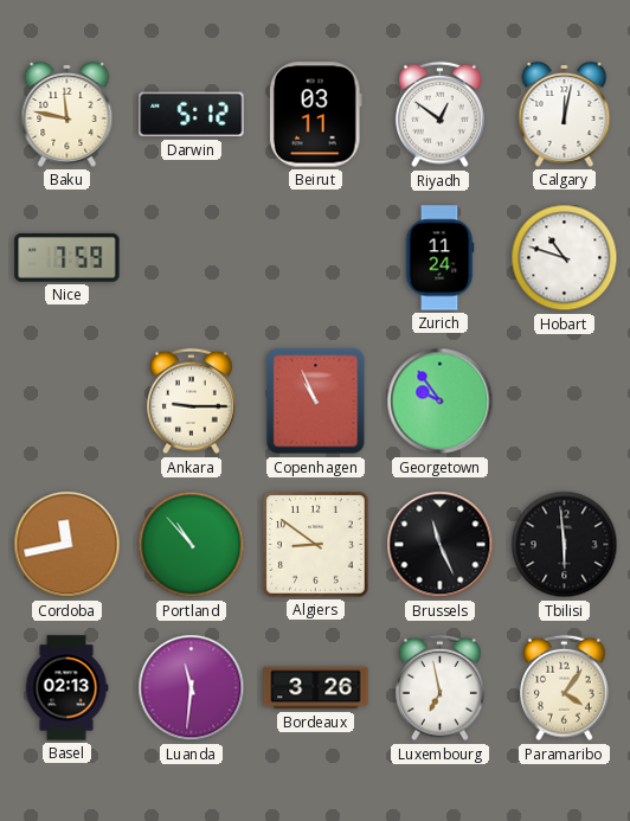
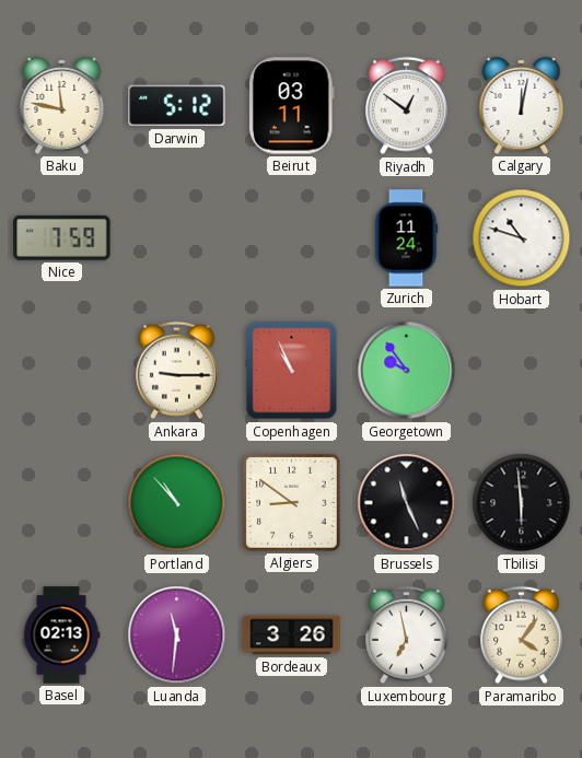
Cordoba: 11:43 -> none (67, 545)
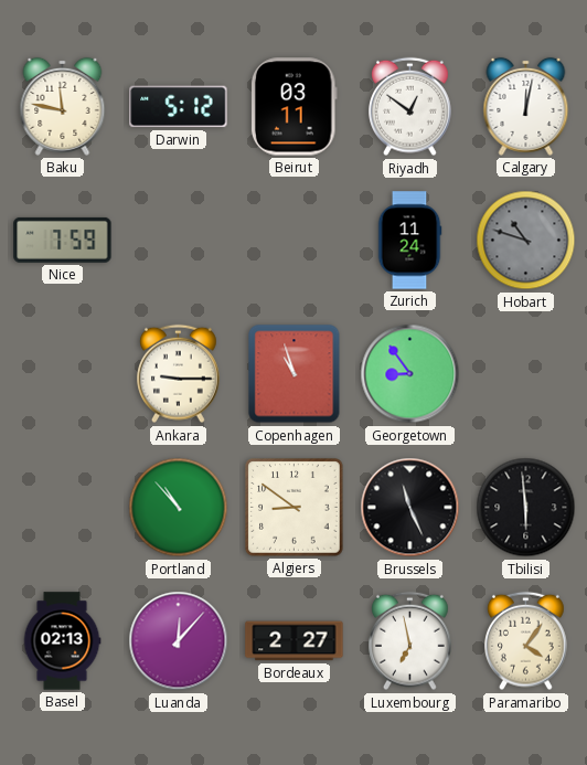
Hobart dial: white -> grey (526, 241)
Copenhagen: 10:56 -> 10:57 (295, 374)
Georgetown: 9:54 -> 8:54 (410, 374)
Luanda: 11:31 -> 12:07 (179, 641)
Bordeaux: 3:26 -> 2:27 (295, 641)
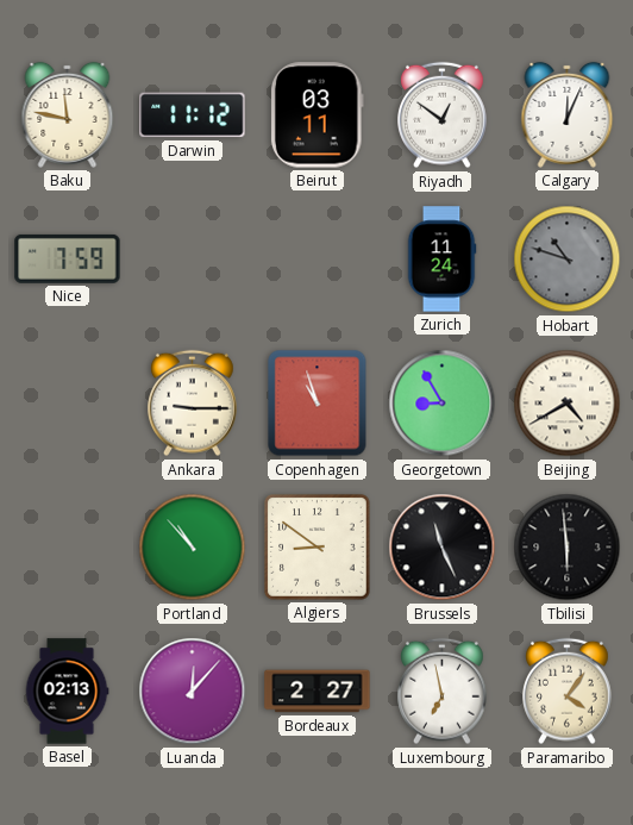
Darwin: 5:12 -> 11:12 (193, 115)
Calgary: 12:02 -> 12:04 (568, 114)
Georgetown: 8:54 -> 8:55 (443, 404)
Beijing: none -> 4:40 (568, 404)
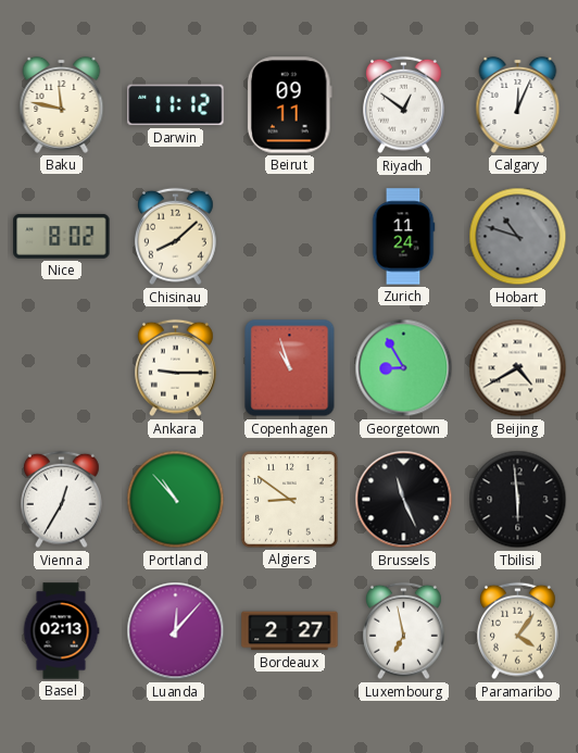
Beirut: 03:11 -> 09:11 (289, 105)
Nice: 7:59 -> 8:02 (62, 236)
Chisinau: none -> 8:08 (176, 237)
Vienna: none -> 12:35 (62, 500)
